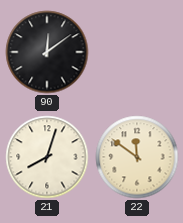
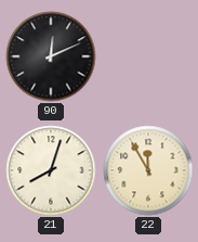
90: 12:09 -> 12:11 (51, 56)
22: 11:51 -> 11:55 (148, 170)
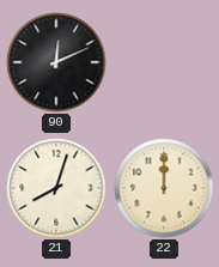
22: 11:55 -> 12:00 (164, 188)
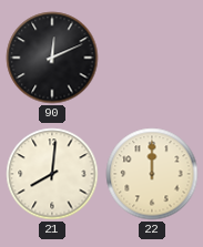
21: 8:03 -> 8:01 (52, 174)
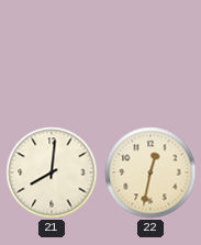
90: 12:11 -> none (52, 58)
22: 12:00 -> 12:32 (150, 172)
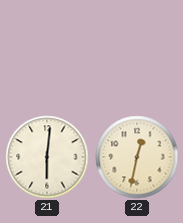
21: 8:01 -> 6:01 (47, 157)
